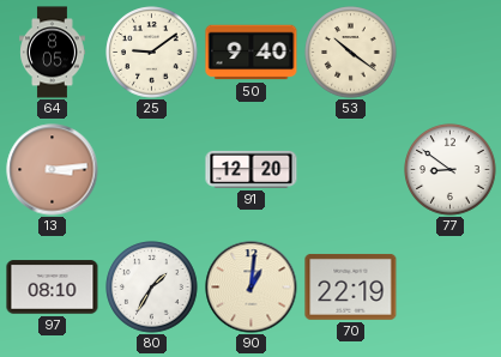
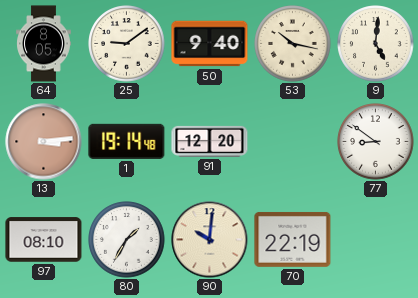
53: 10:21 -> 10:17 (293, 44)
9: none -> 5:01 (376, 44)
1: none -> 19:14 (127, 141)
90: 1:01 -> 10:01 (210, 240)
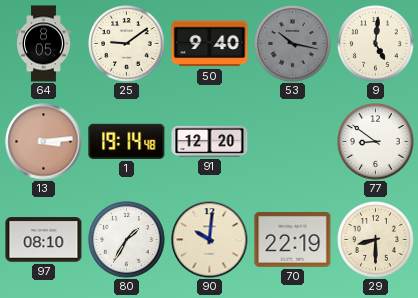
53 dial: cream -> grey (293, 44)
29: none -> 8:30 (376, 240)
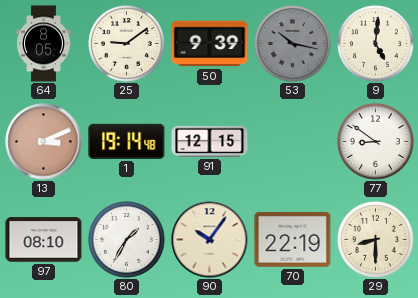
50: 9:40 -> 9:39 (210, 44)
13: 3:14 -> 3:11 (44, 142)
91: 12:20 -> 12:15 (210, 141)
90: 10:01 -> 10:06 (210, 240)
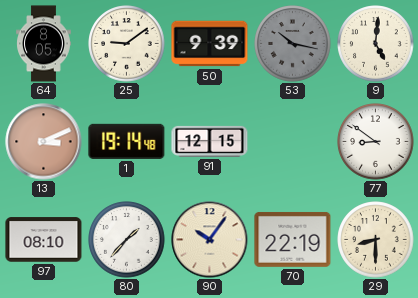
80: 1:35 -> 1:37 (127, 240)
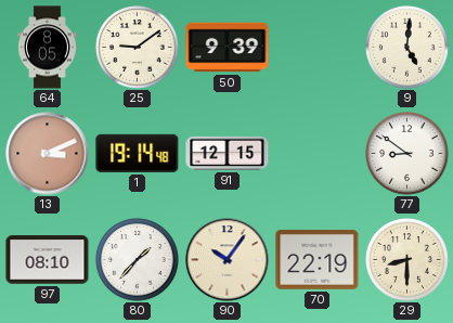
53: 10:17 -> none (293, 44)
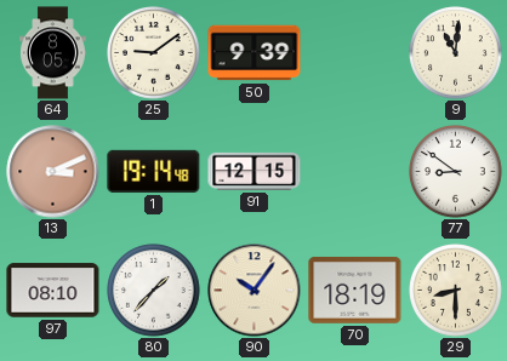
9: 5:01 -> 11:01 (456, 53)
70: 22:19 -> 18:19 (355, 290)
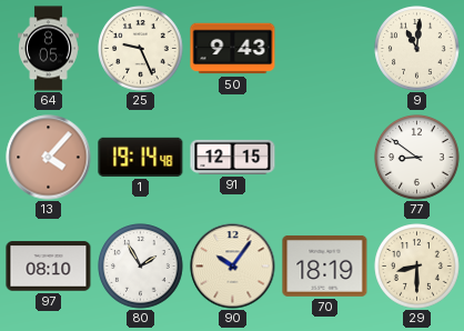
25: 9:09 -> 9:26 (141, 49)
50: 9:39 -> 9:43 (233, 49)
13: 3:11 -> 4:07 (49, 158)
80: 1:37 -> 1:55 (141, 267)
